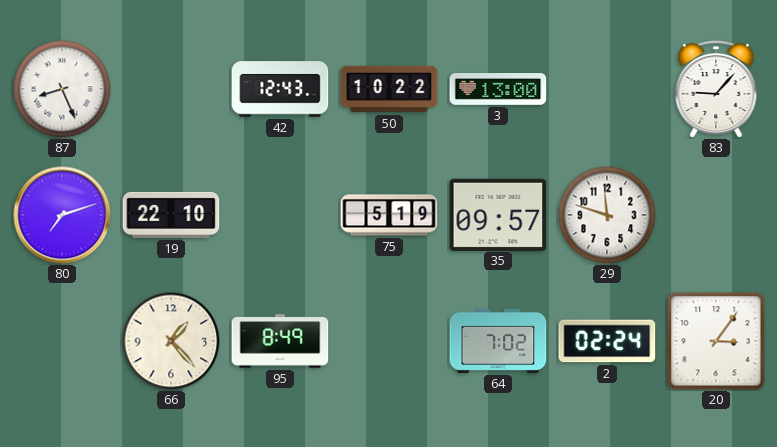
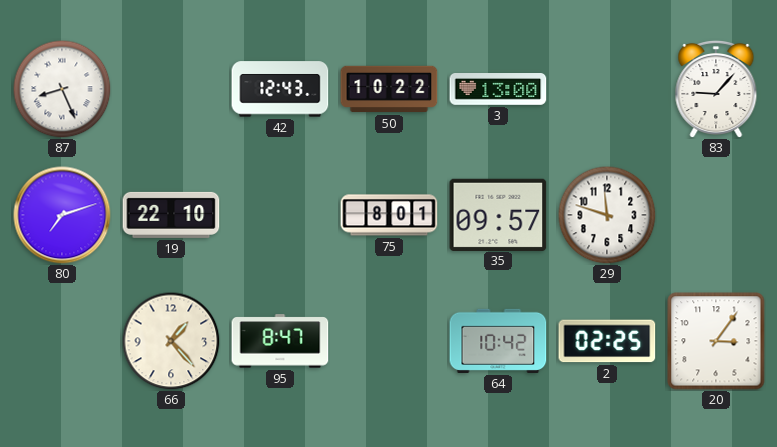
75: 5:19 -> 8:01 (389, 215)
95: 8:49 -> 8:47 (280, 341)
64: 7:02 -> 10:42 (498, 341)
2: 02:24 -> 02:25 (607, 341)
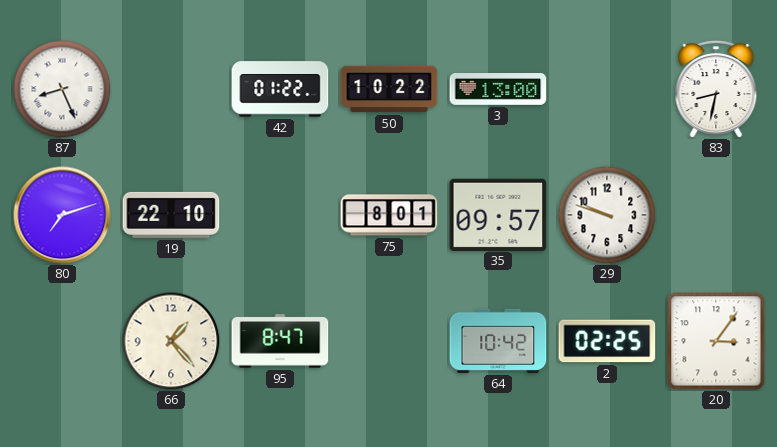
42: 12:43 -> 01:22 (280, 89)
83: 9:07 -> 8:32 (716, 88)
29: 11:48 -> 9:48 (607, 215)
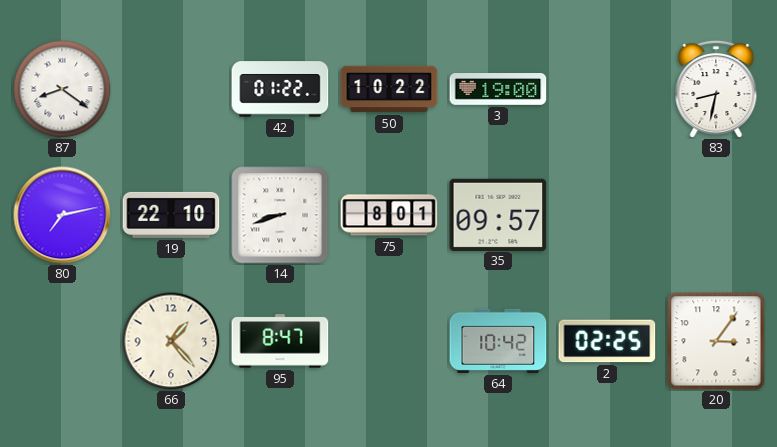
87: 8:26 -> 8:21 (62, 89)
3: 13:00 -> 19:00 (498, 90)
80: 7:12 -> 7:13 (62, 215)
14: none -> 8:42 (280, 215)
29: 9:48 -> none (607, 215)
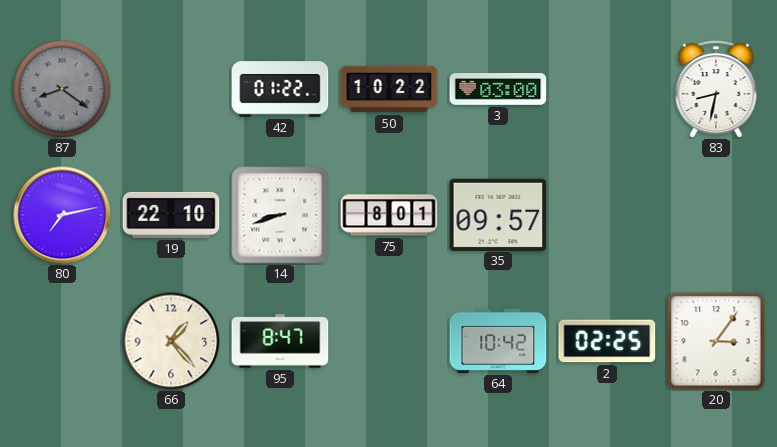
87 dial: white -> grey (62, 89)
3: 19:00 -> 03:00 (498, 90)
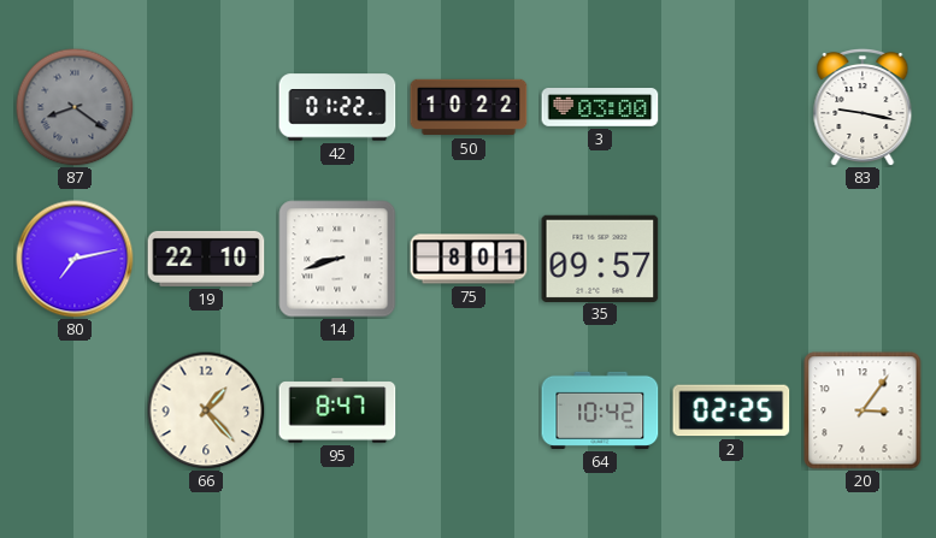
83: 8:32 -> 9:17 (863, 106)
